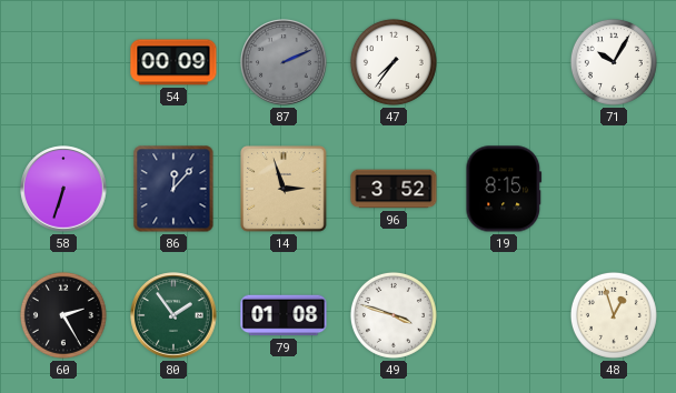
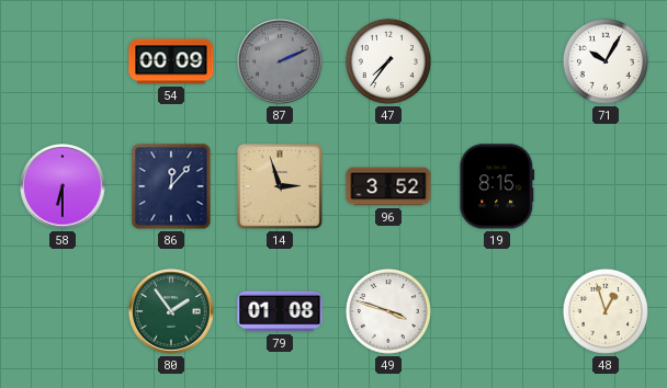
58: 6:33 -> 6:30 (63, 186)
60: 2:25 -> none (63, 315)
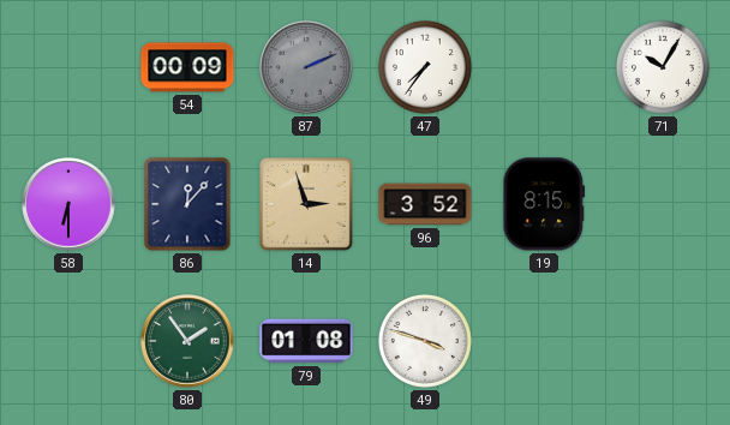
48: 12:57 -> none (606, 311)
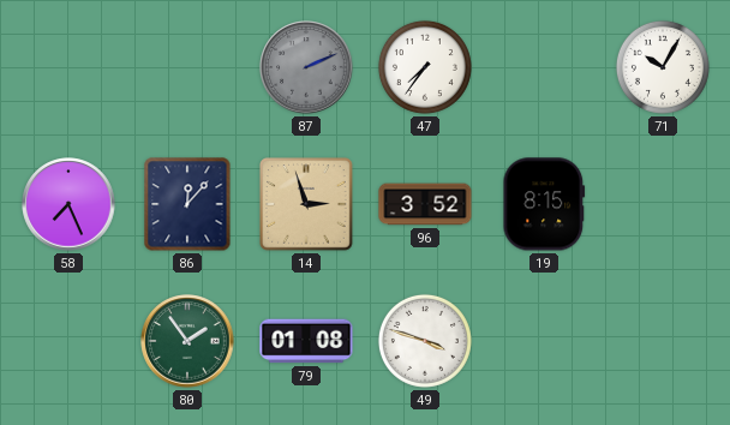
54: 00:09 -> none (187, 67)
58: 6:30 -> 7:26 (68, 204)
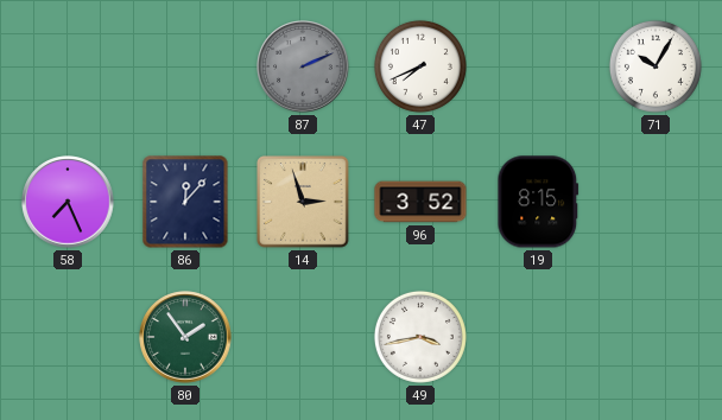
47: 7:36 -> 7:41 (420, 66)
79: 01:08 -> none (306, 341)
49: 3:48 -> 3:43 (420, 337)
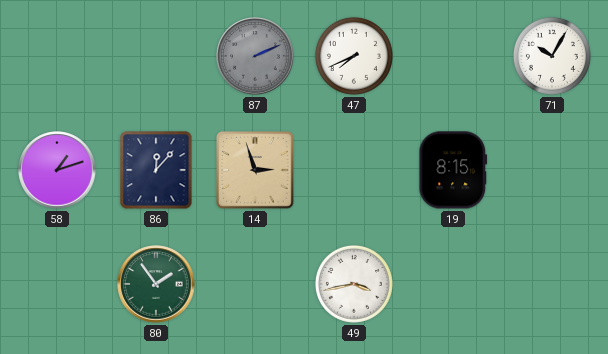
58: 7:26 -> 1:12 (57, 170)
96: 3:52 -> none (420, 202)
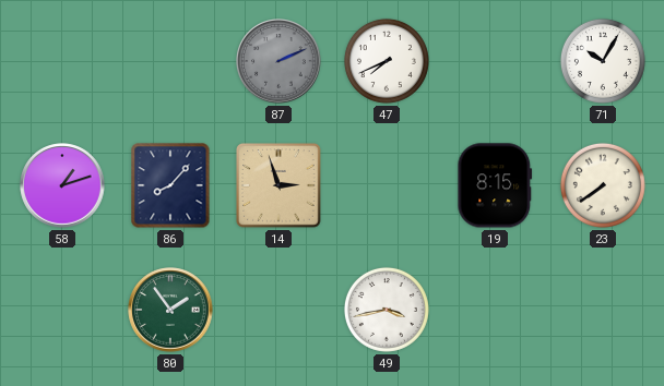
86: 12:07 -> 8:07 (170, 185)
23: none -> 7:39 (603, 185)
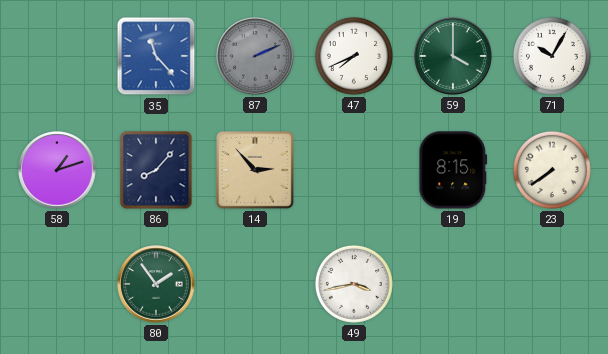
35: none -> 11:23 (156, 56)
59: none -> 4:00 (453, 56)
14: 2:57 -> 2:53 (255, 170)
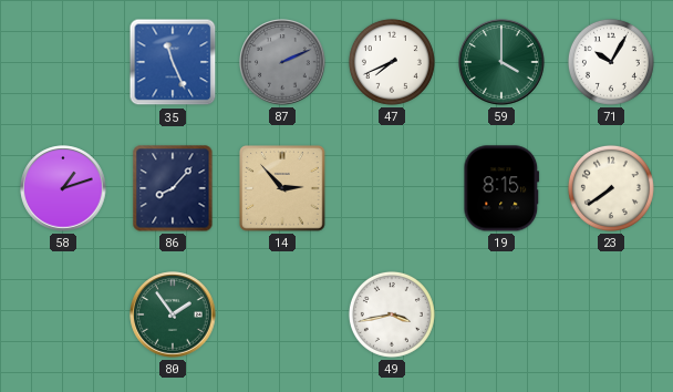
35: 11:23 -> 11:26 (173, 62)
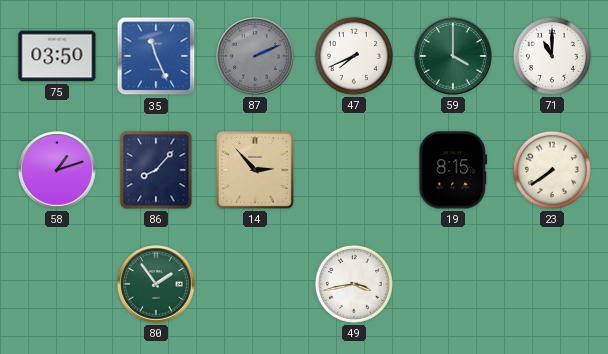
75: none -> 03:50 (57, 56)
71: 10:05 -> 11:00 (552, 56)
